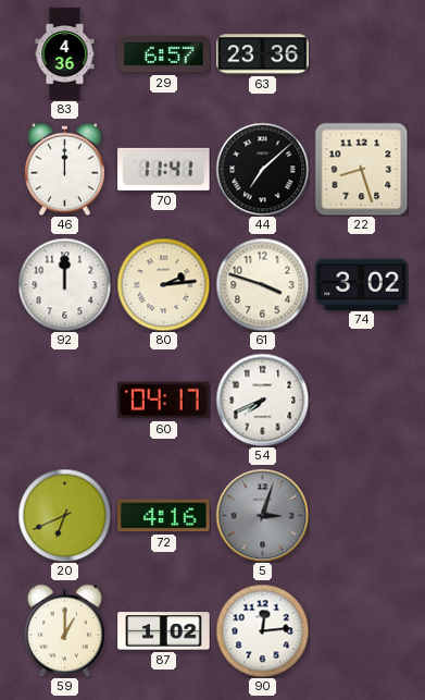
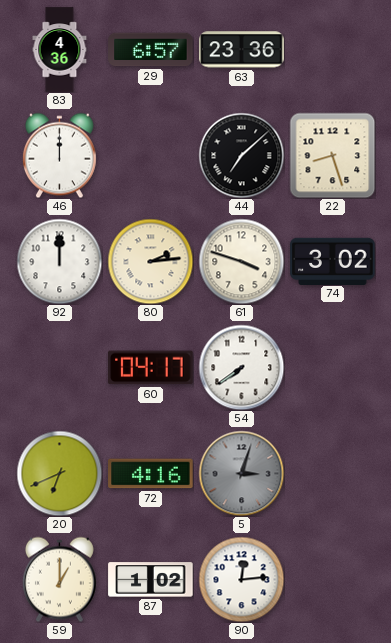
70: 11:41 -> none (164, 169)
54: 7:41 -> 7:39 (241, 367)
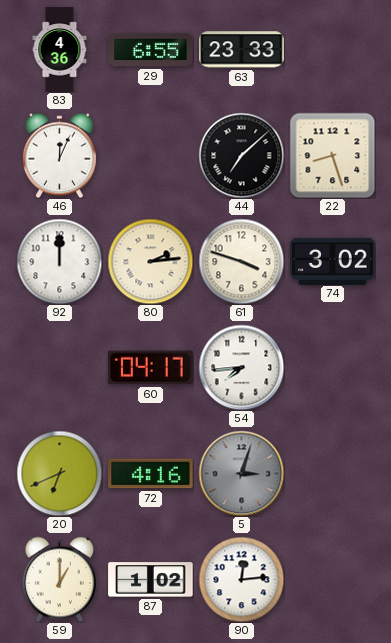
29: 6:57 -> 6:55 (151, 50)
63: 23:36 -> 23:33 (242, 50)
46: 12:00 -> 12:04 (59, 155)
54: 7:39 -> 7:44 (241, 367)
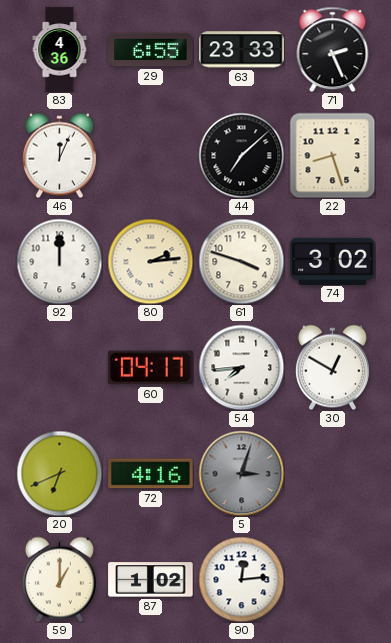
71: none -> 2:26 (333, 49)
30: none -> 12:50 (332, 367)
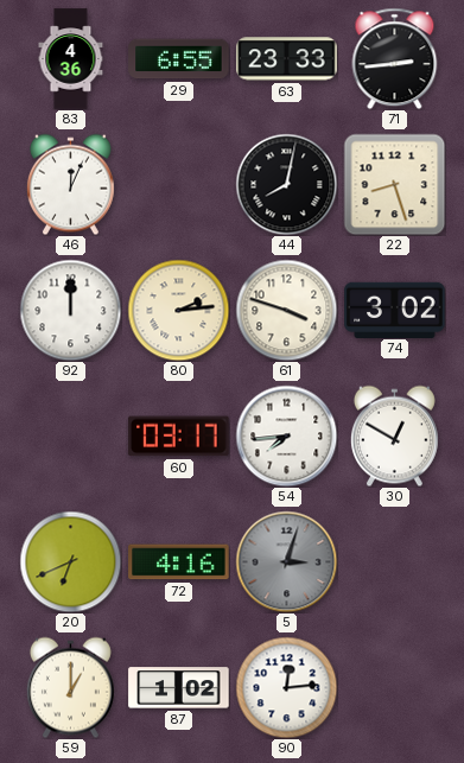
71: 2:26 -> 2:44 (395, 58)
44: 7:08 -> 8:02 (286, 184)
60: 04:17 -> 03:17 (179, 437)
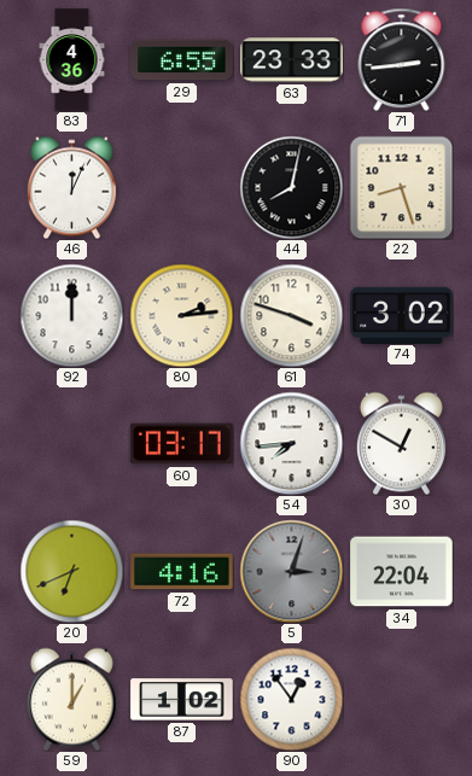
34: none -> 22:04 (402, 572)
90: 12:14 -> 12:54 (291, 699)
